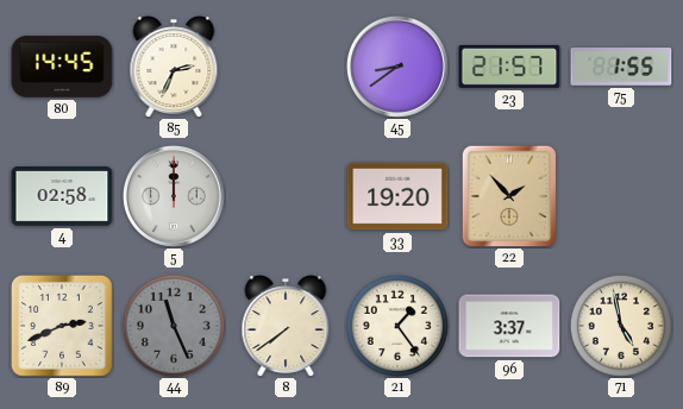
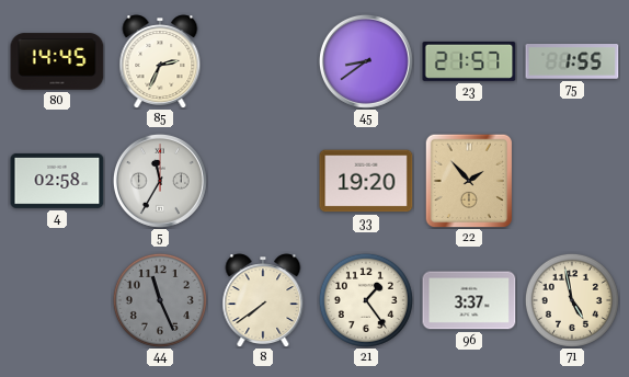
5: 12:00 -> 11:35 (160, 181)
89: 2:41 -> none (62, 326)
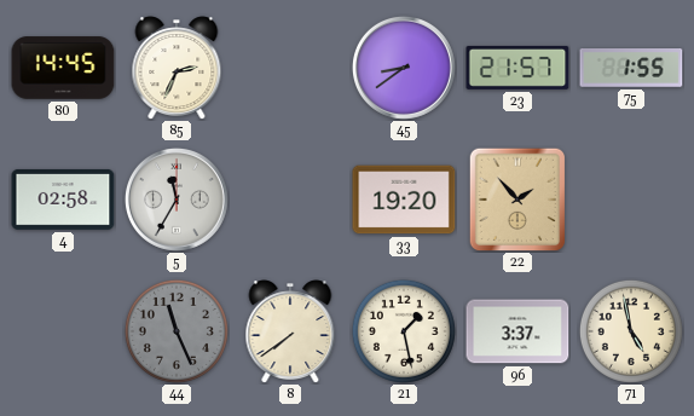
21: 1:24 -> 1:28 (404, 331)
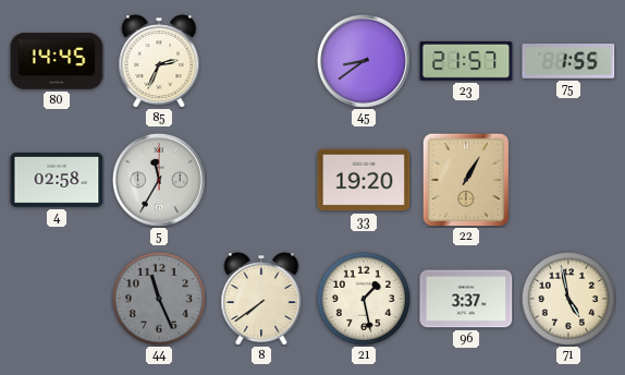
22: 1:53 -> 1:05 (466, 180)
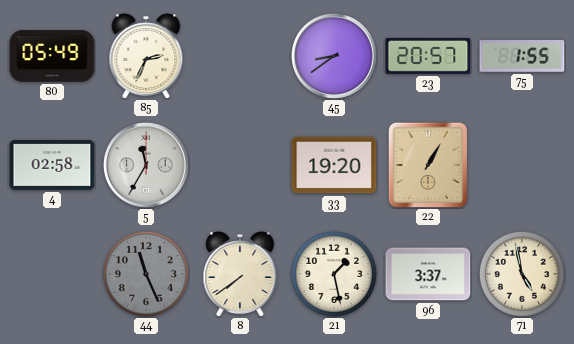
80: 14:45 -> 05:49 (52, 56)
23: 21:57 -> 20:57 (428, 56)
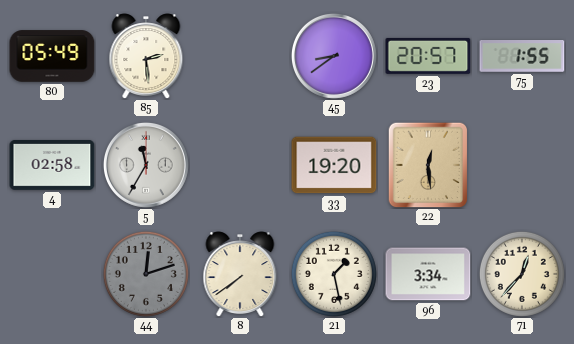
85: 2:34 -> 2:29 (146, 56)
22: 1:05 -> 12:29 (428, 165)
44: 11:26 -> 12:12 (146, 274)
96: 3:37 -> 3:34 (428, 274)
71: 4:58 -> 12:37 (522, 274)
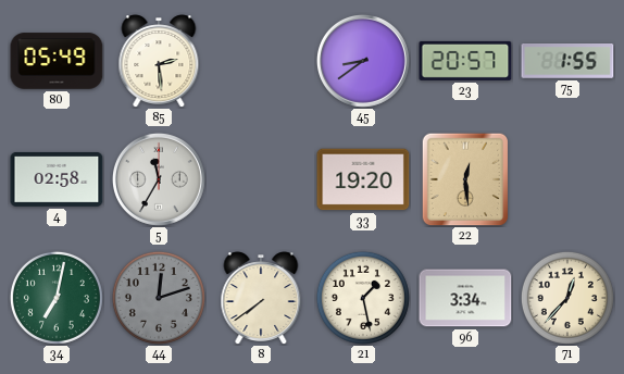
34: none -> 7:02 (57, 298)
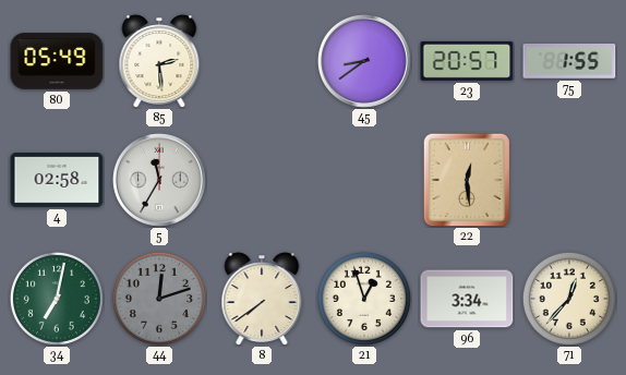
33: 19:20 -> none (363, 179)
21: 1:28 -> 12:57 (364, 299)
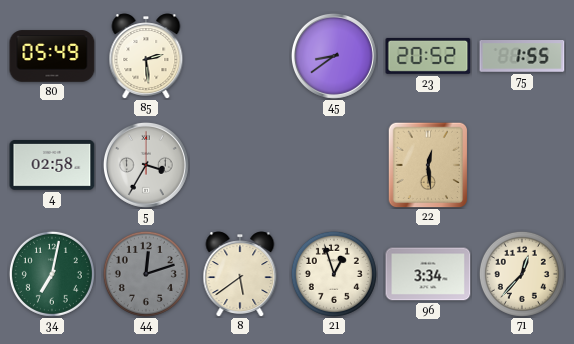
23: 20:57 -> 20:52 (428, 56)
5: 11:35 -> 3:35 (146, 165)
8: 7:39 -> 5:39 (240, 274)
